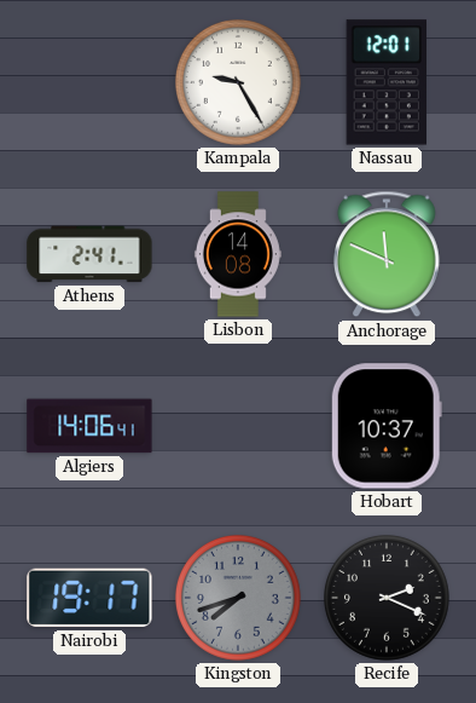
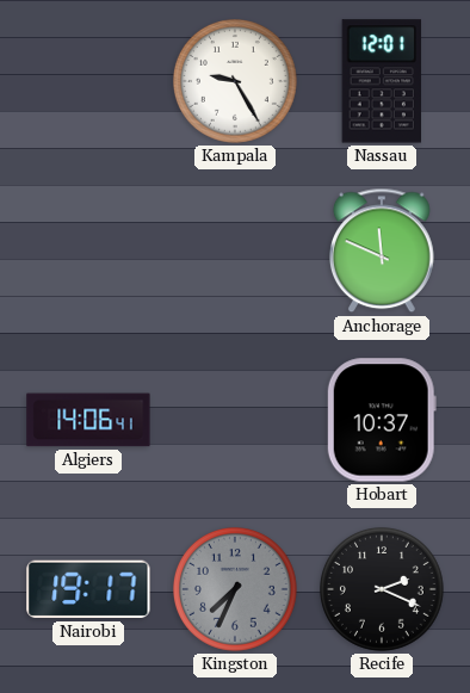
Athens: 2:41 -> none (89, 254)
Lisbon: 14:08 -> none (238, 254)
Kingston: 7:42 -> 7:34 (236, 590)
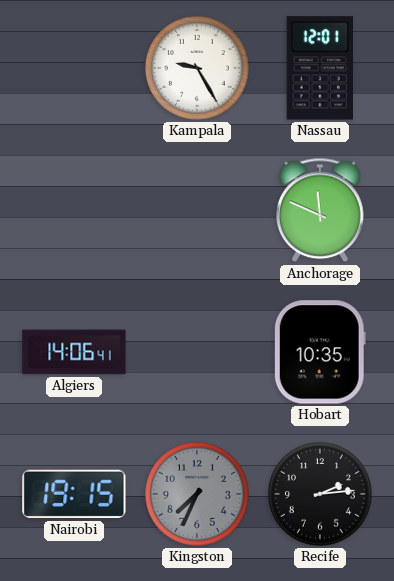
Hobart: 10:37 -> 10:35 (320, 352)
Nairobi: 19:17 -> 19:15 (74, 494)
Recife: 2:19 -> 2:14 (321, 495)
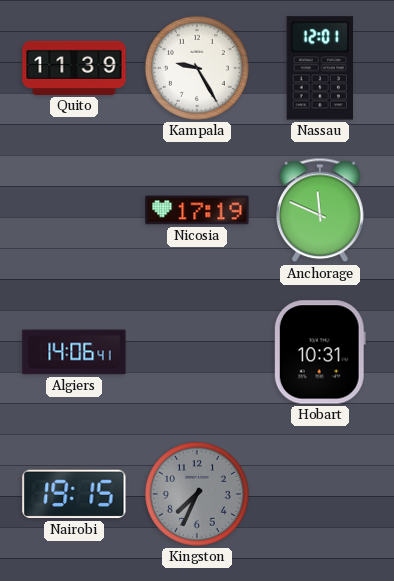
Quito: none -> 11:39 (74, 68)
Nicosia: none -> 17:19 (197, 210)
Hobart: 10:35 -> 10:31 (320, 352)
Recife: 2:14 -> none (321, 495)
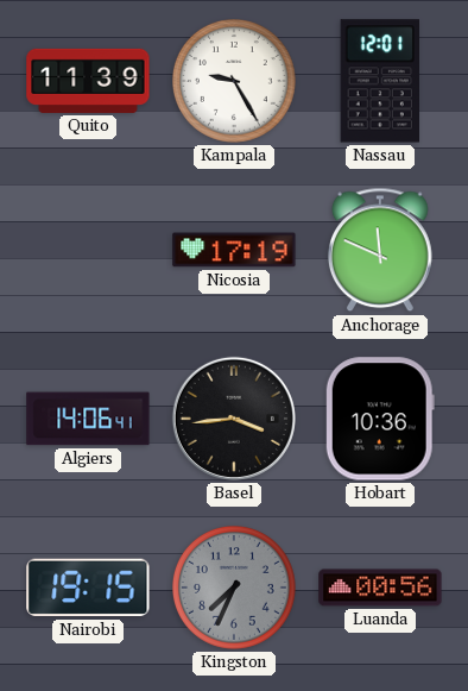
Basel: none -> 3:44 (234, 419)
Hobart: 10:31 -> 10:36 (380, 419)
Luanda: none -> 00:56 (380, 588)
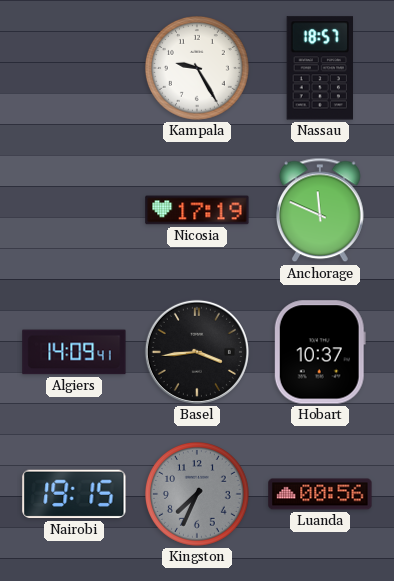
Quito: 11:39 -> none (88, 81)
Nassau: 12:01 -> 18:57 (319, 68)
Algiers: 14:06 -> 14:09 (74, 352)
Hobart: 10:36 -> 10:37 (320, 352)
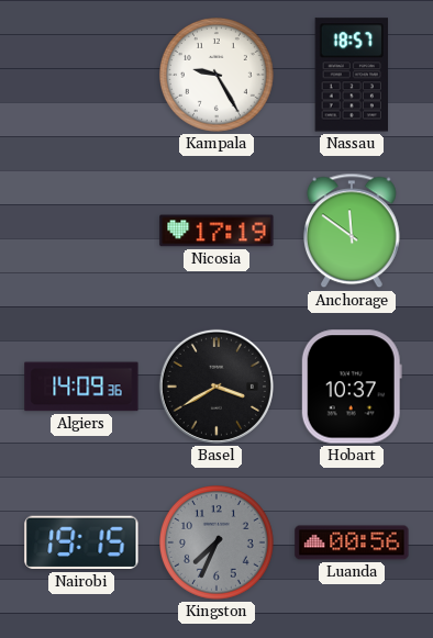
Anchorage: 11:49 -> 11:51 (353, 231)
Algiers: 14:09:41 -> 14:09:36 (81, 387)
Basel: 3:44 -> 3:40 (216, 387)
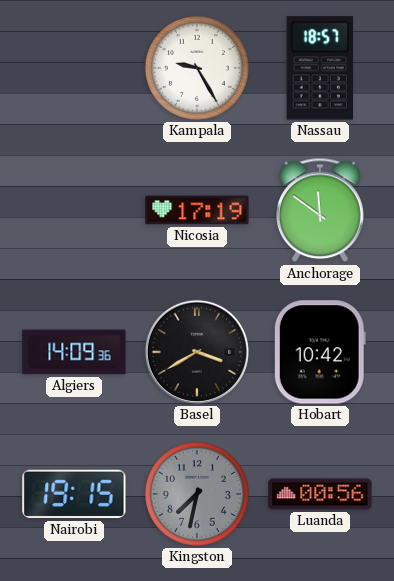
Hobart: 10:37 -> 10:42 (320, 352)
Kingston: 7:34 -> 7:32 (198, 495)
